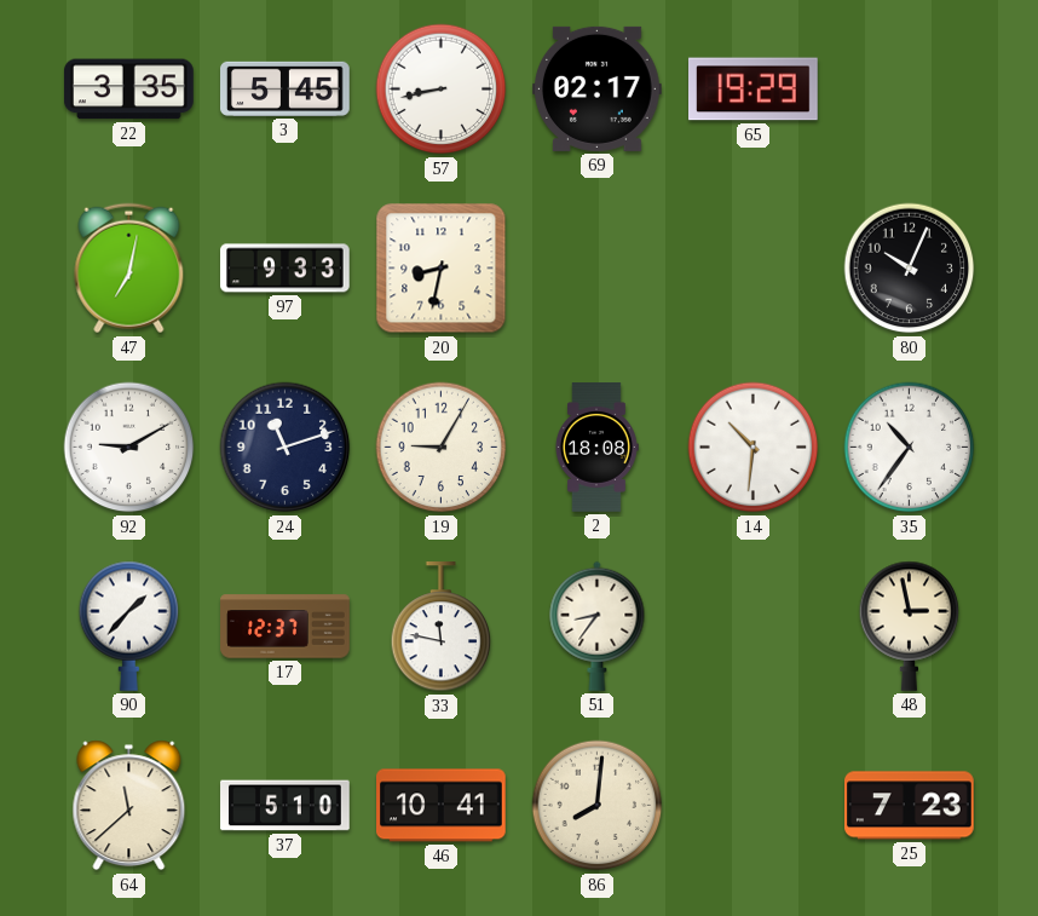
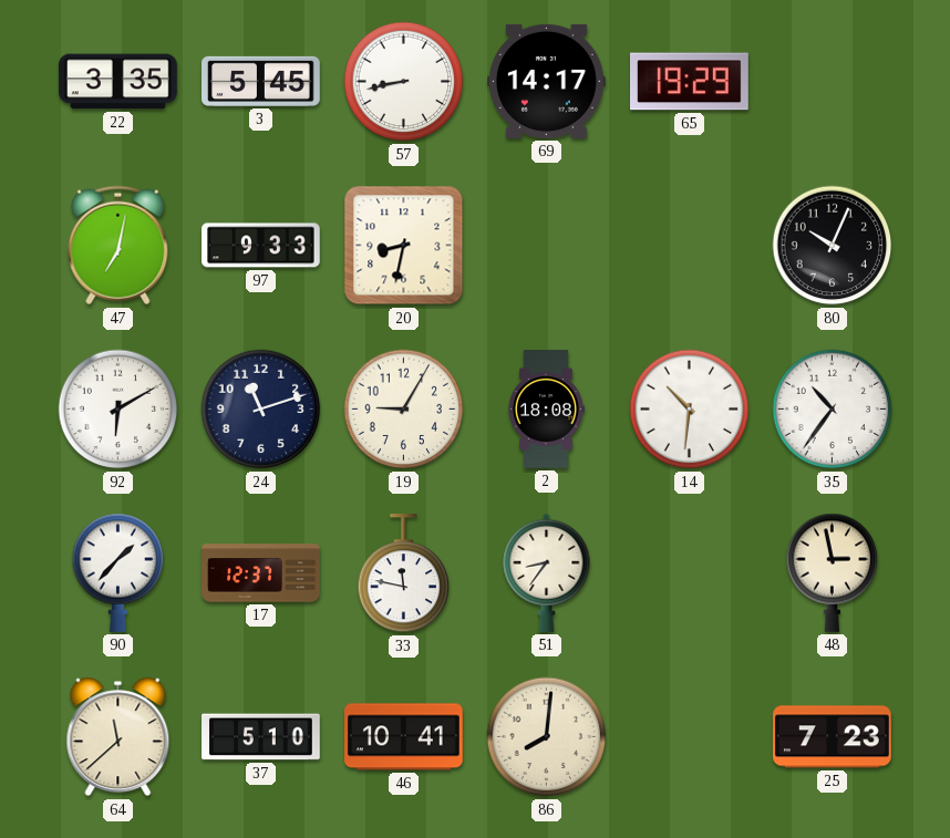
69: 02:17 -> 14:17 (547, 81)
92: 9:10 -> 6:10 (118, 410)
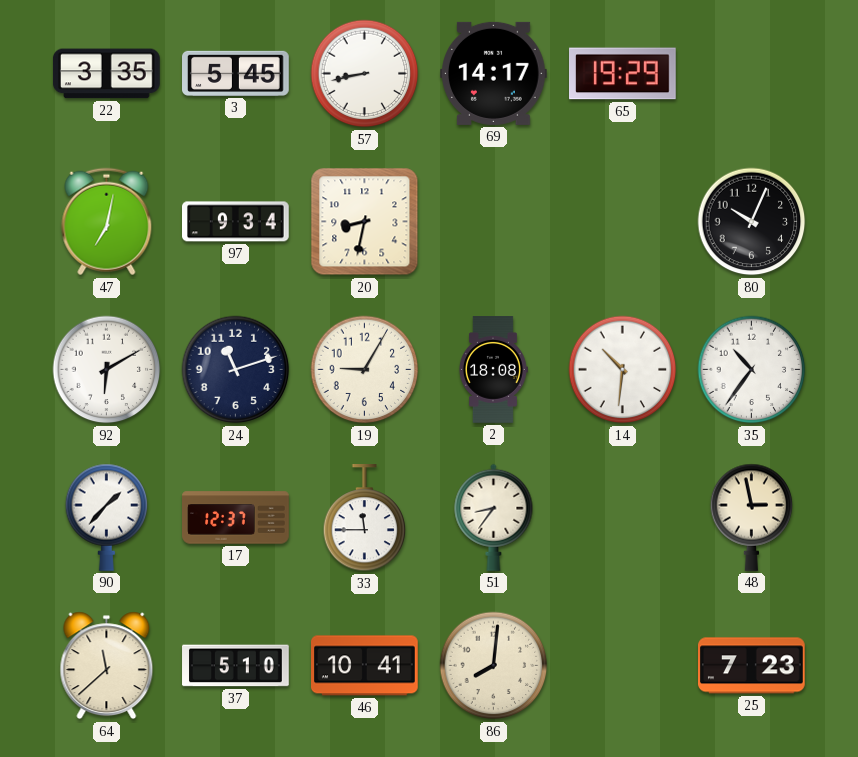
97: 9:33 -> 9:34 (236, 222)
33: 11:47 -> 11:45 (365, 519)
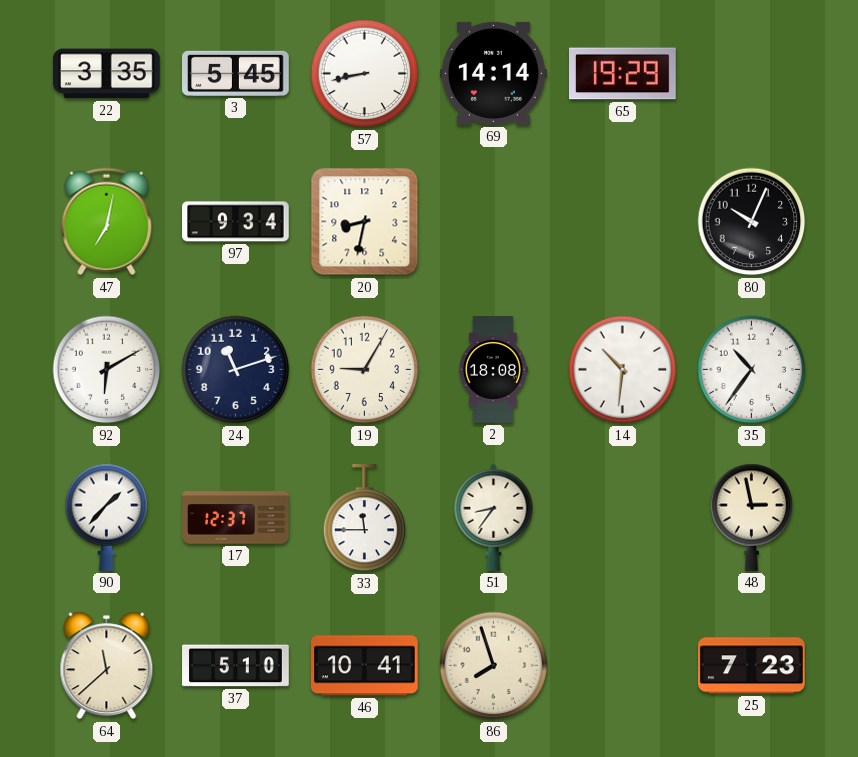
69: 14:17 -> 14:14 (494, 73)
86: 8:01 -> 7:57 (494, 666)
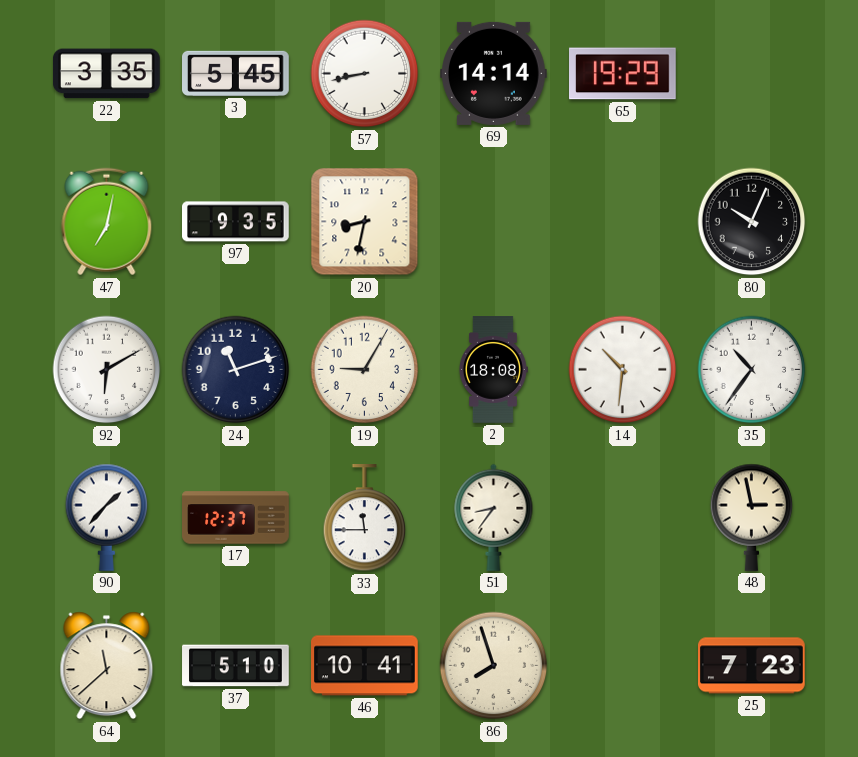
97: 9:34 -> 9:35 (236, 222)
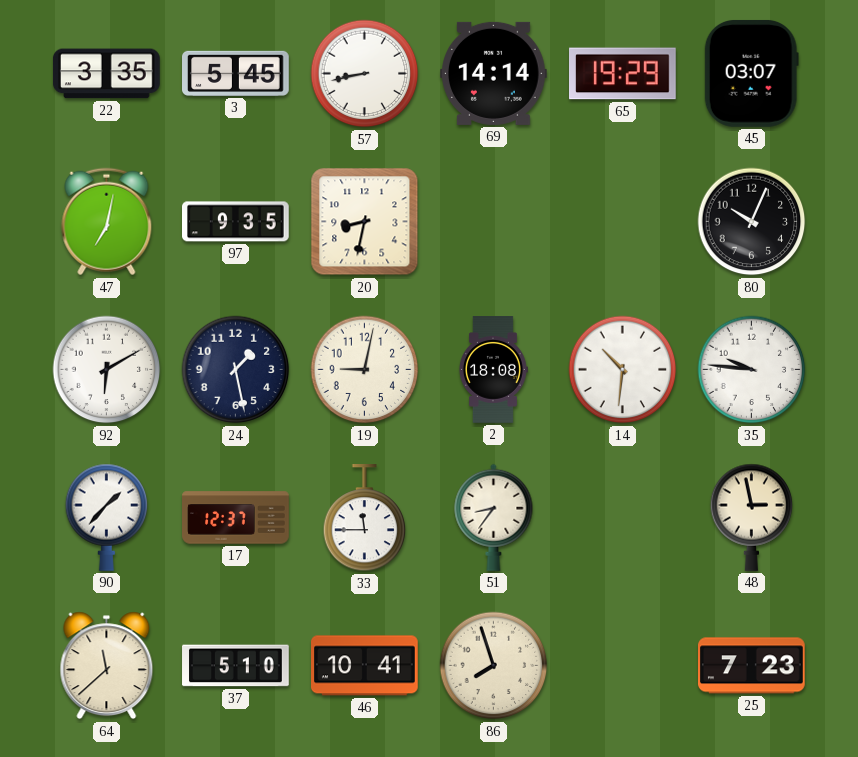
45: none -> 03:07 (751, 74)
24: 11:12 -> 1:28 (236, 370)
19: 9:05 -> 9:02 (365, 370)
35: 10:36 -> 9:46 (752, 370)
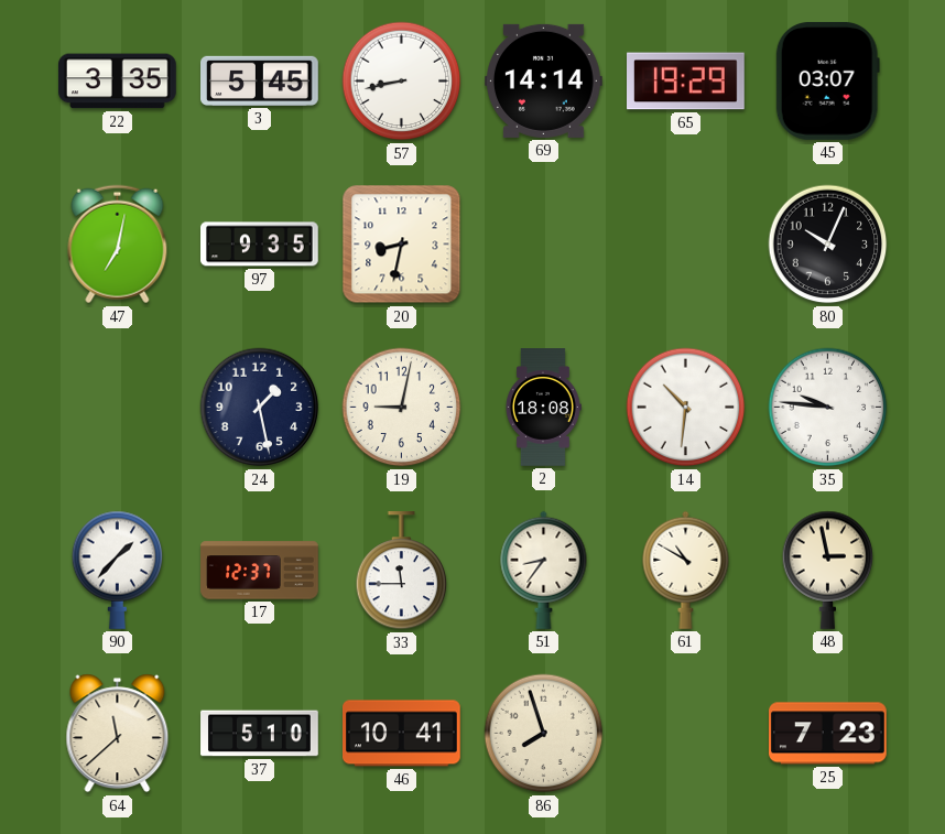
92: 6:10 -> none (107, 370)
61: none -> 10:50 (686, 570)
